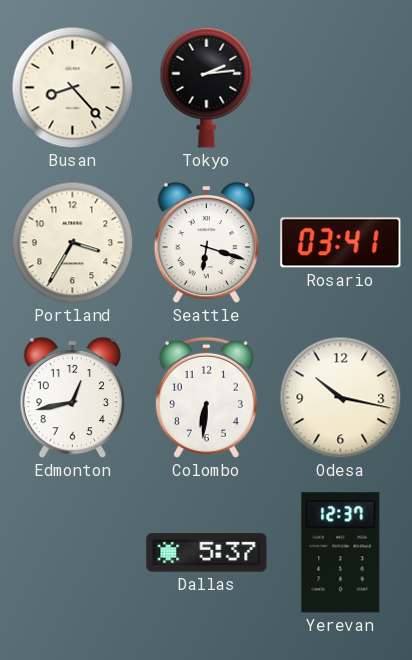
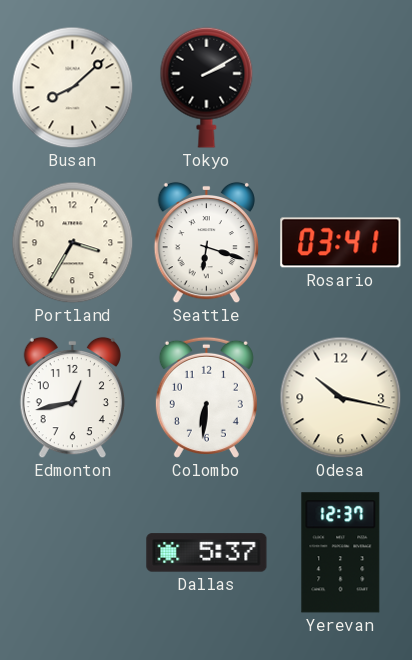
Busan: 8:23 -> 8:08 (73, 88)
Tokyo: 2:14 -> 2:10 (207, 87)
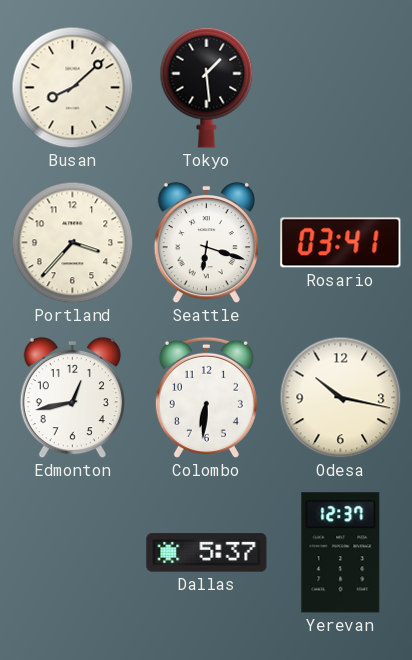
Tokyo: 2:10 -> 1:29 (207, 87)
Portland: 3:35 -> 3:37 (73, 243)
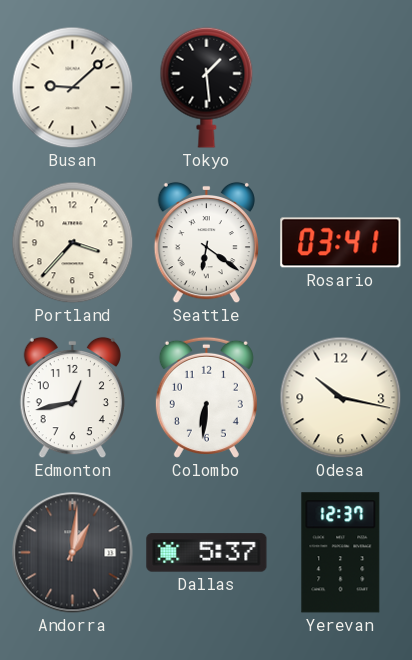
Busan: 8:08 -> 9:08 (73, 88)
Seattle: 6:18 -> 6:21 (206, 243)
Andorra: none -> 1:01 (73, 553)
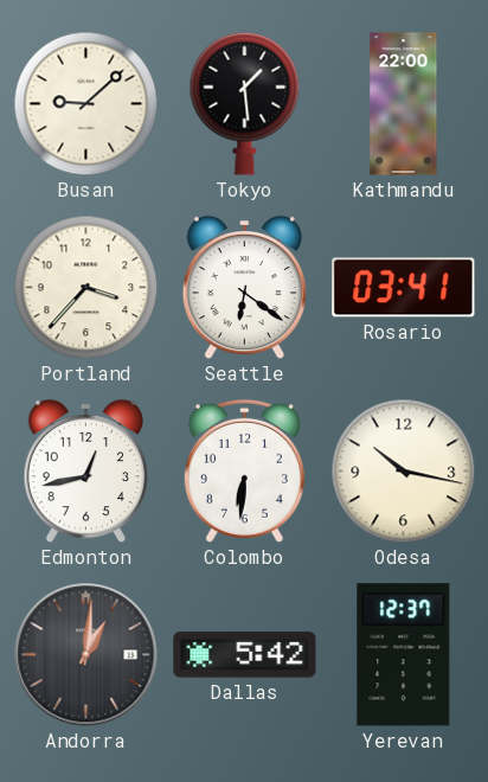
Kathmandu: none -> 22:00 (404, 104)
Dallas: 5:37 -> 5:42 (245, 655)
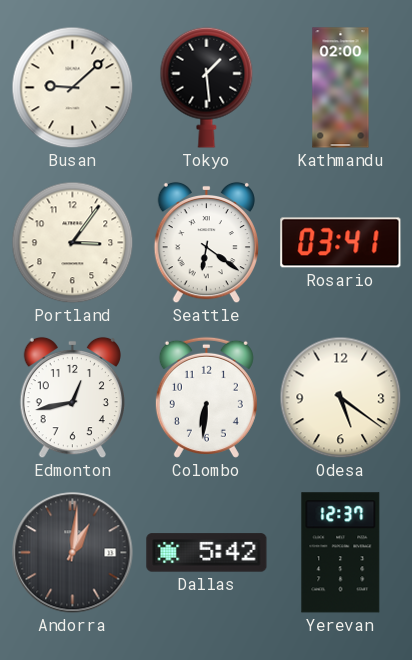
Kathmandu: 22:00 -> 02:00 (341, 88)
Portland: 3:37 -> 3:06 (73, 243)
Odesa: 10:17 -> 5:21 (341, 398)
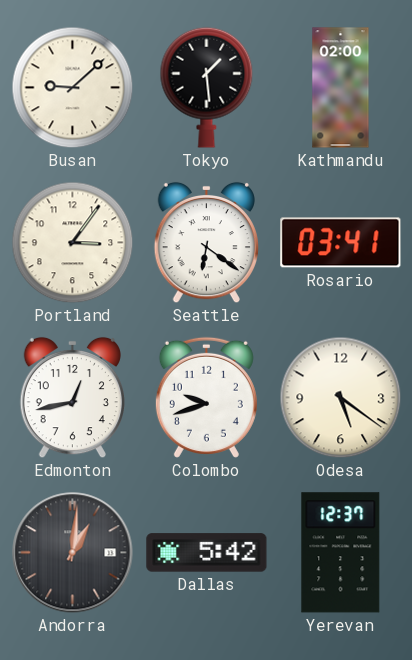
Colombo: 6:31 -> 9:42 (206, 397)
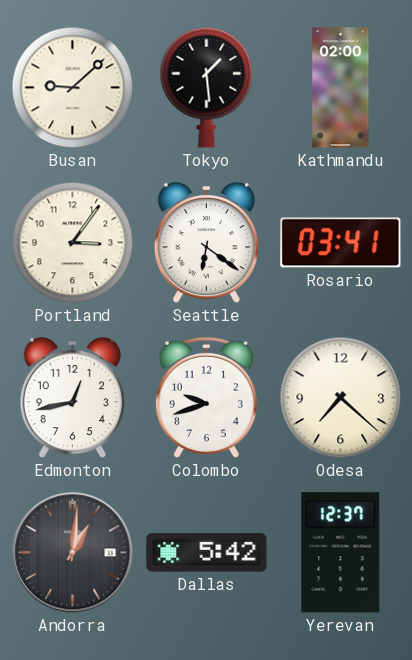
Odesa: 5:21 -> 7:22 (341, 398)
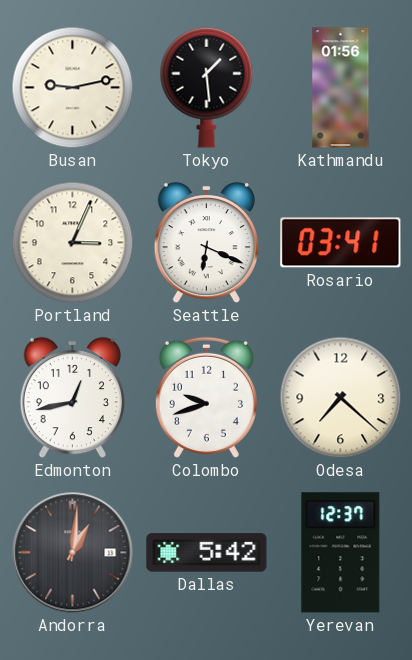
Busan: 9:08 -> 9:13 (73, 88)
Kathmandu: 02:00 -> 01:56 (341, 88)
Portland: 3:06 -> 3:04 (73, 243)
Seattle: 6:21 -> 6:19 (206, 243)
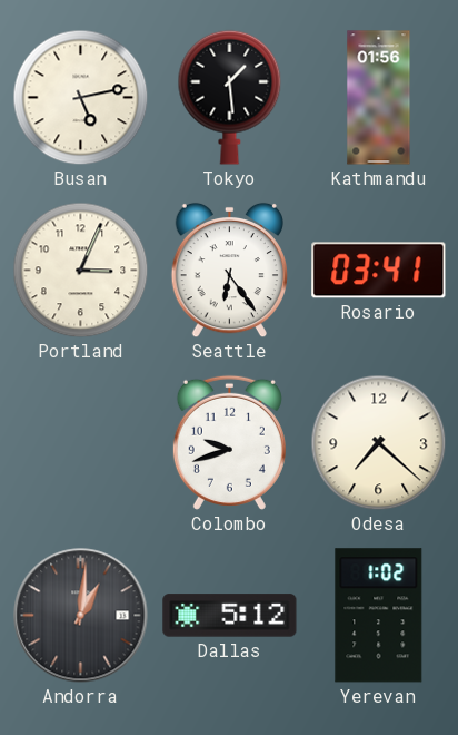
Busan: 9:13 -> 5:13 (81, 98)
Seattle: 6:19 -> 6:24 (229, 271)
Edmonton: 12:43 -> none (72, 398)
Dallas: 5:42 -> 5:12 (230, 616)
Yerevan: 12:37 -> 1:02 (379, 616)
